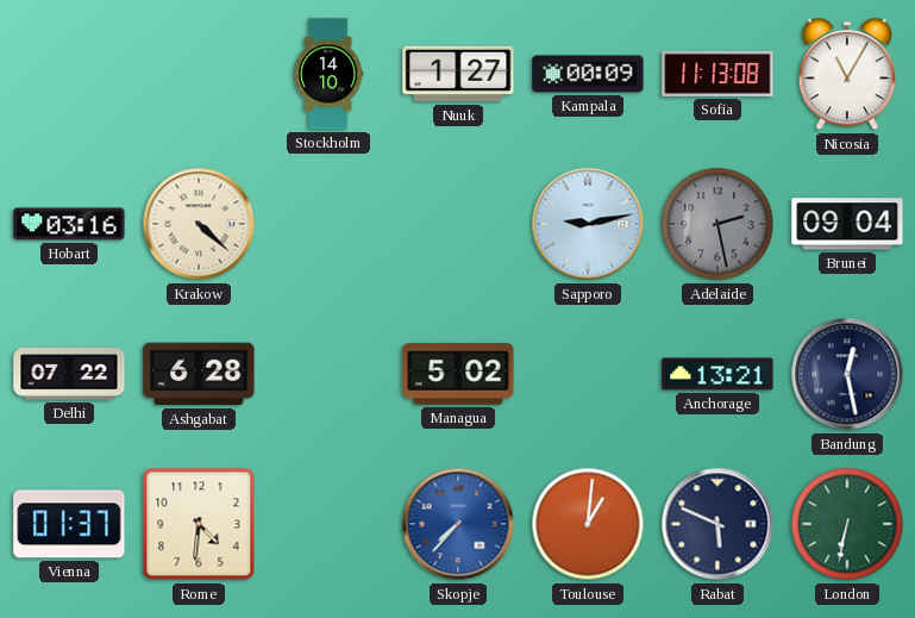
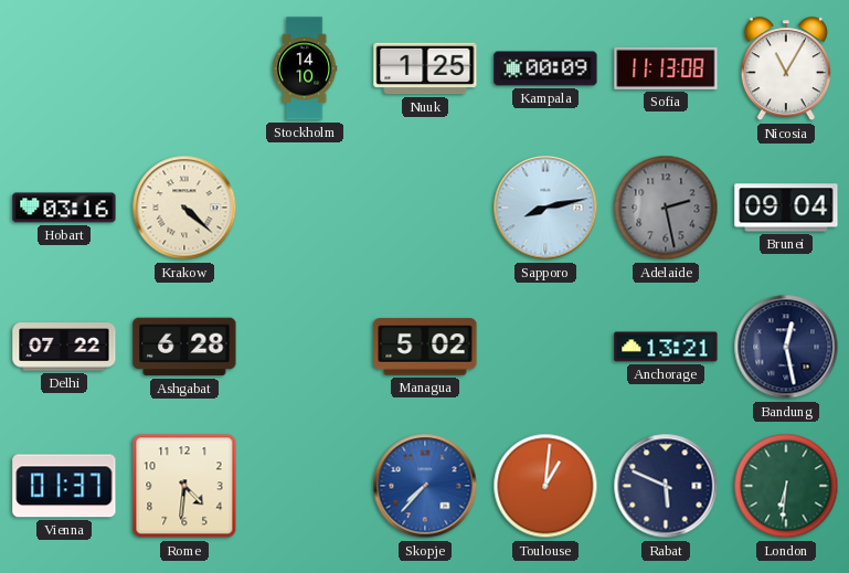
Nuuk: 1:27 -> 1:25 (425, 68)
Sapporo: 9:13 -> 8:13 (545, 208)
London: 6:32 -> 6:31 (786, 486)
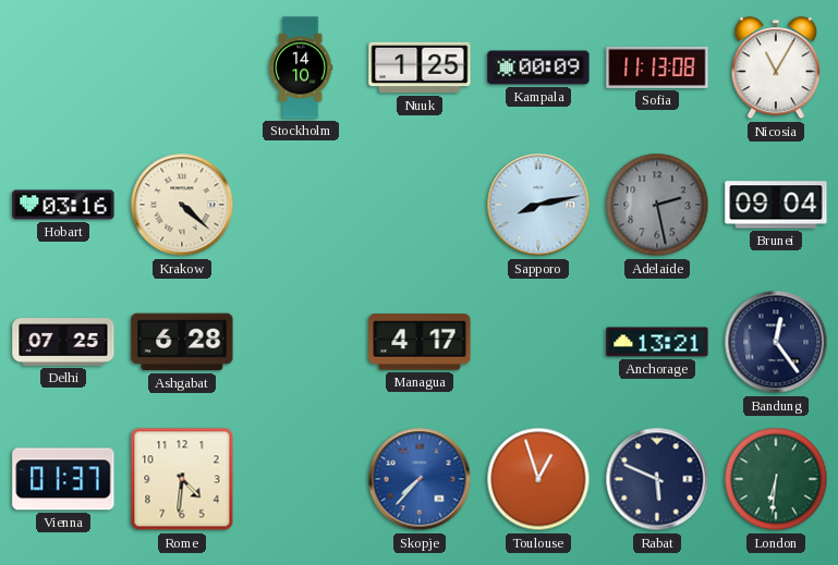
Delhi: 07:22 -> 07:25 (63, 342)
Managua: 5:02 -> 4:17 (420, 342)
Bandung: 12:28 -> 12:24 (776, 342)
Toulouse: 1:01 -> 12:57 (538, 479)
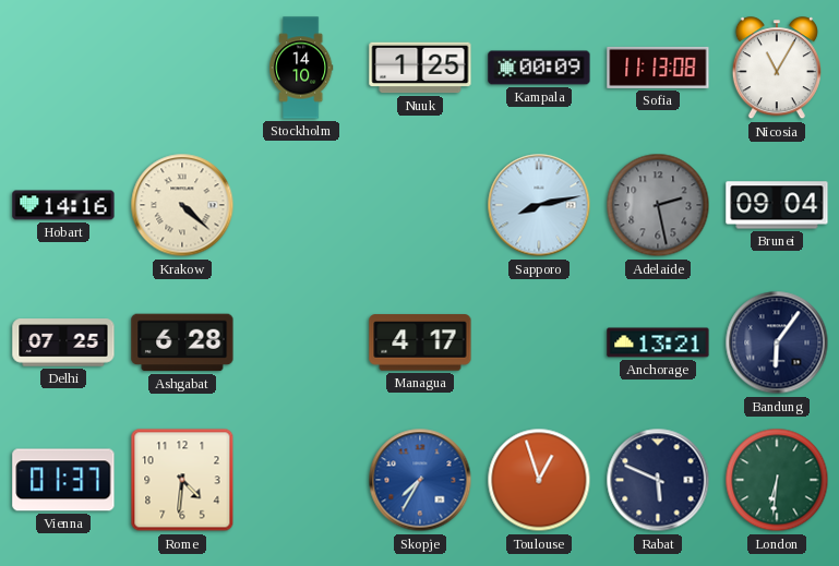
Hobart: 03:16 -> 14:16 (63, 205)
Bandung: 12:24 -> 6:06 (777, 342)
Skopje: 7:37 -> 7:35 (420, 480)
